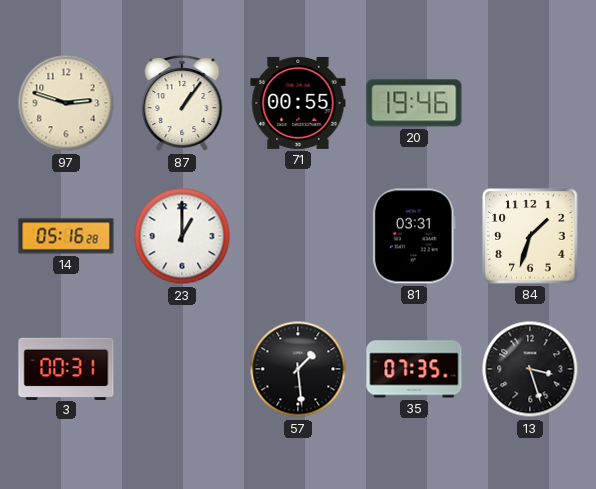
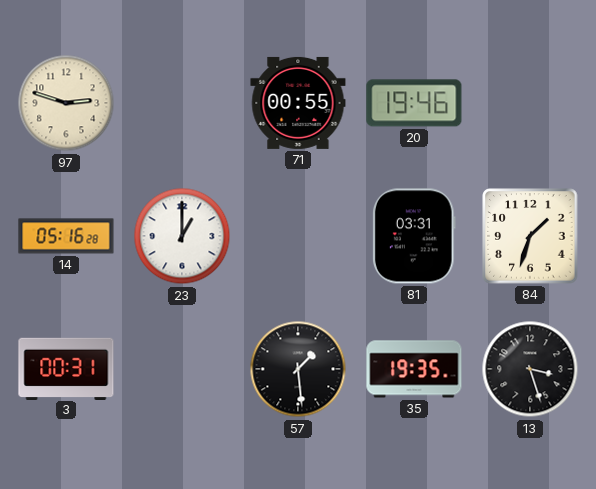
87: 1:06 -> none (182, 103)
35: 07:35 -> 19:35 (414, 369)
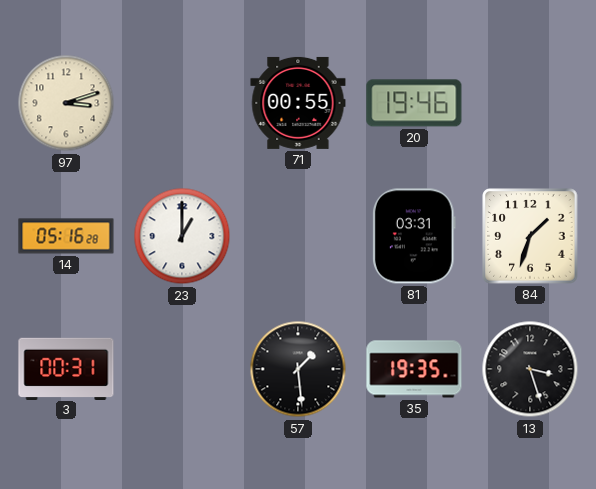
97: 2:48 -> 3:12 (66, 103)
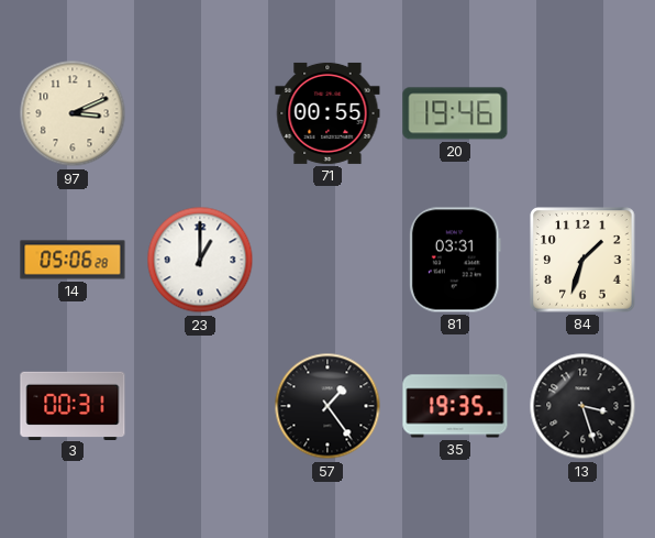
97: 3:12 -> 3:11 (73, 113)
14: 05:16 -> 05:06 (73, 260)
57: 1:29 -> 1:24 (327, 406)
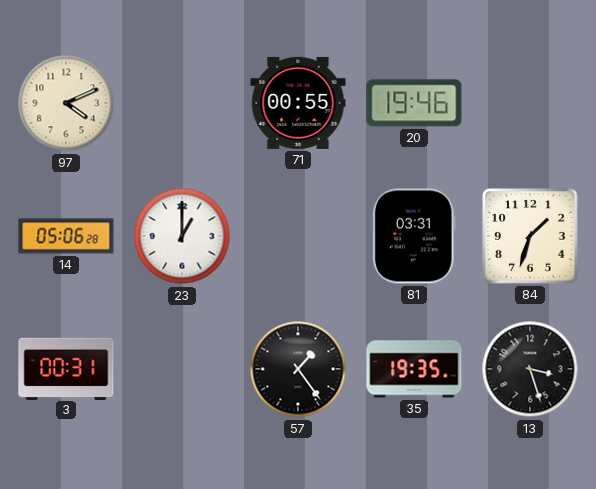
97: 3:11 -> 4:11 (66, 103)
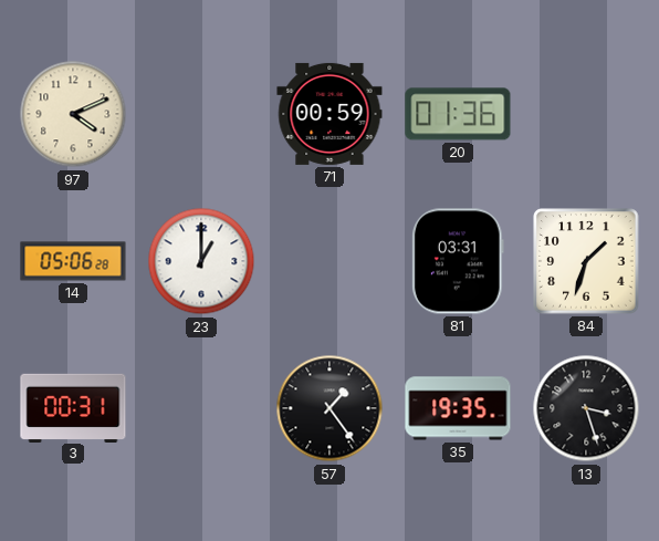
71: 00:55 -> 00:59 (329, 114)
20: 19:46 -> 01:36 (458, 114)
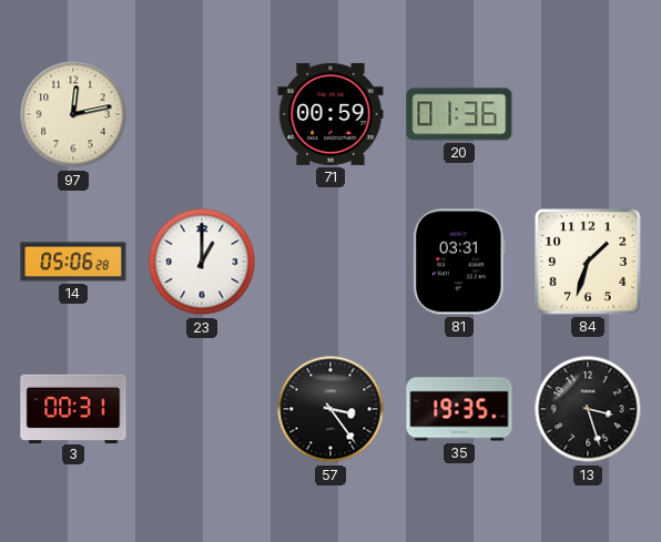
97: 4:11 -> 12:13 (73, 114)
57: 1:24 -> 3:24 (330, 409)
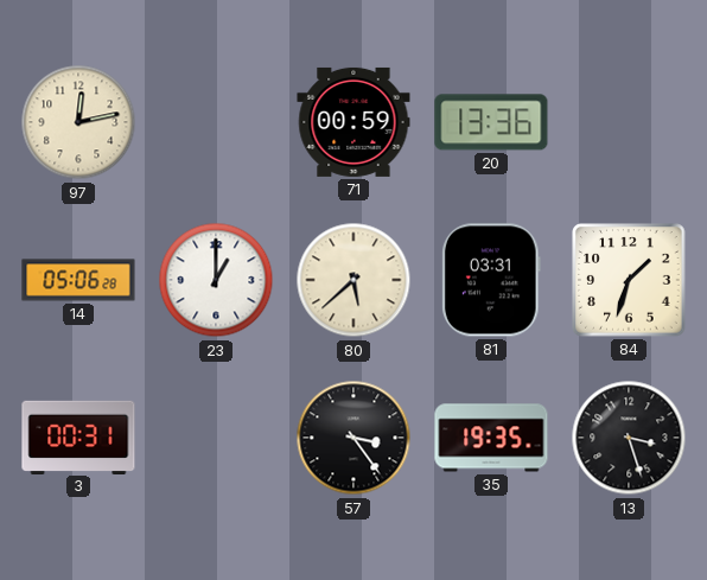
20: 01:36 -> 13:36 (491, 122)
80: none -> 5:38 (353, 280)
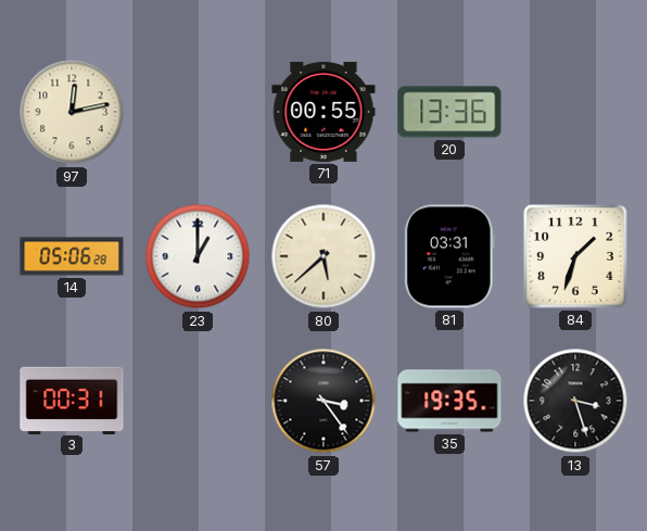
71: 00:59 -> 00:55 (323, 112)
